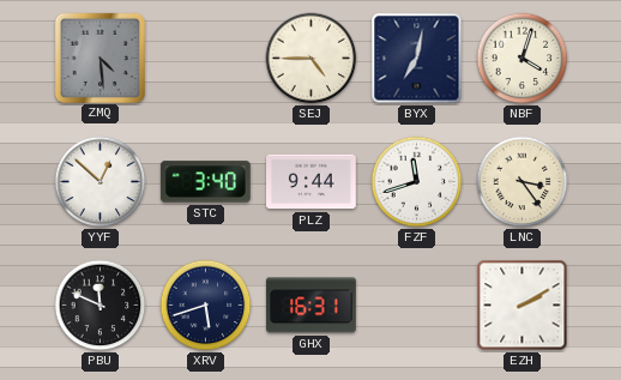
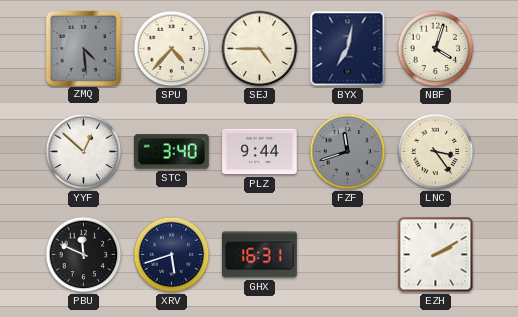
SPU: none -> 4:37 (172, 49)
FZF dial: white -> grey (348, 152)
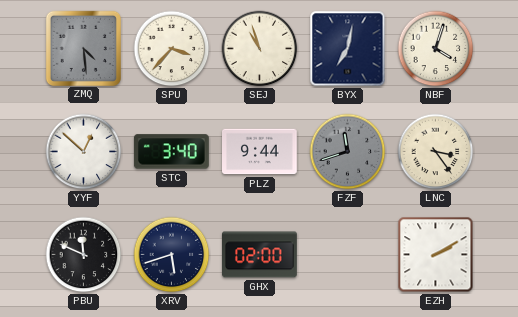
SPU: 4:37 -> 3:37 (172, 49)
SEJ: 4:45 -> 10:57 (260, 49)
GHX: 16:31 -> 02:00 (260, 255)
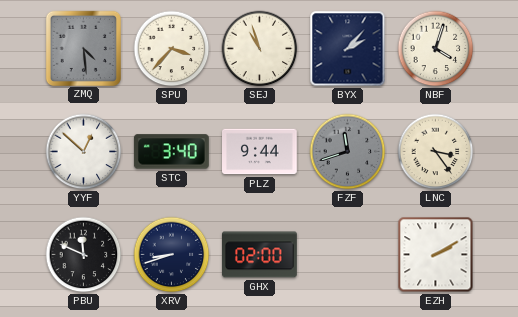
BYX: 7:02 -> 2:07 (348, 49)
XRV: 5:42 -> 8:42 (172, 255)
